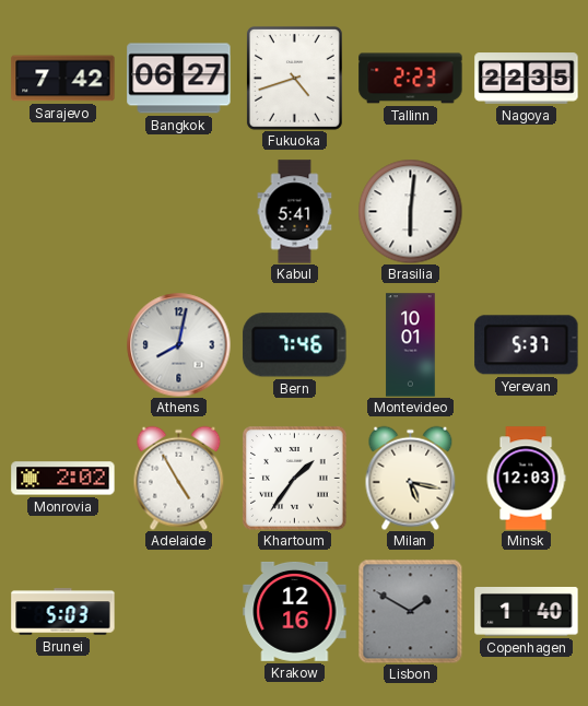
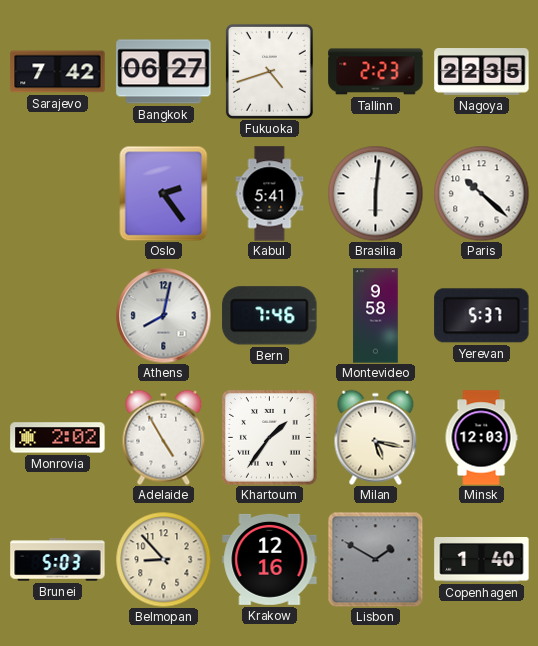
Oslo: none -> 2:24 (164, 193)
Paris: none -> 10:22 (481, 193)
Montevideo: 10:01 -> 9:58 (376, 316)
Belmopan: none -> 8:53 (163, 559)
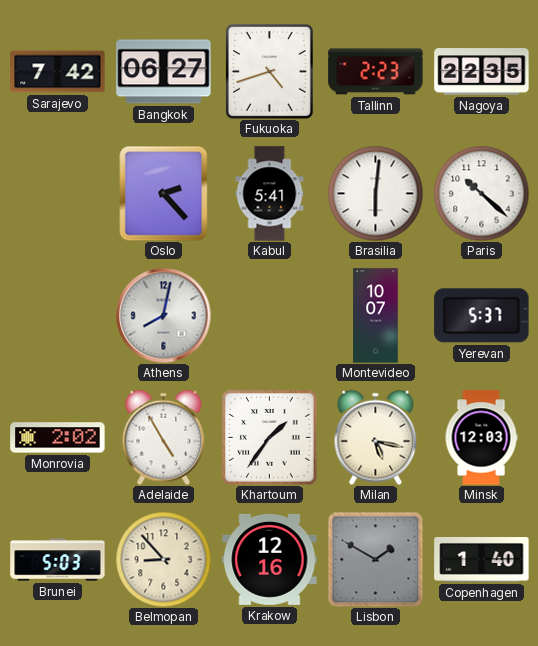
Oslo: 2:24 -> 2:23 (164, 193)
Bern: 7:46 -> none (270, 316)
Montevideo: 9:58 -> 10:07 (376, 316)
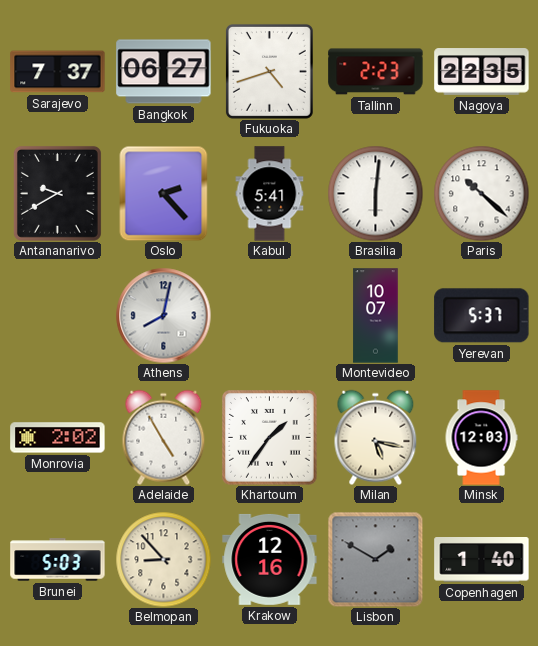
Sarajevo: 7:42 -> 7:37 (58, 72)
Antananarivo: none -> 9:40 (57, 193)
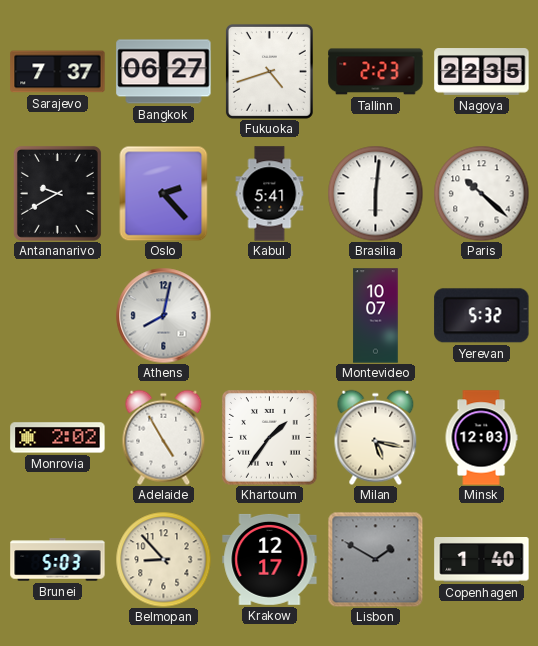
Yerevan: 5:37 -> 5:32 (482, 316)
Krakow: 12:16 -> 12:17 (270, 559)
